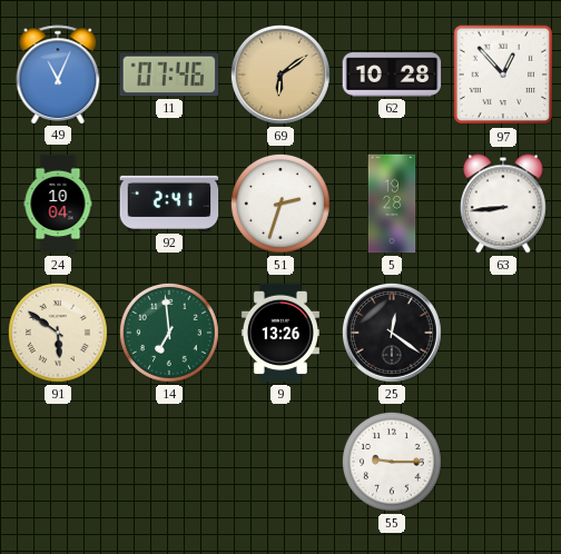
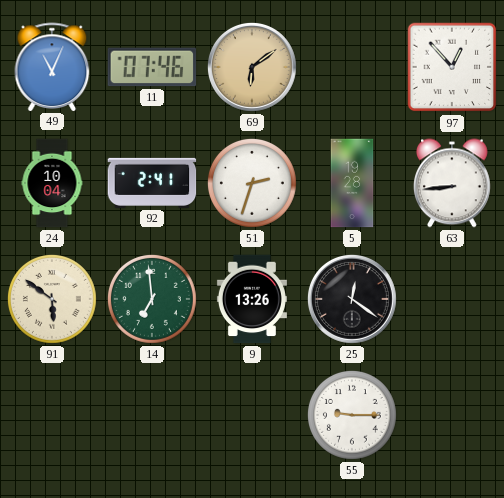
62: 10:28 -> none (392, 75)
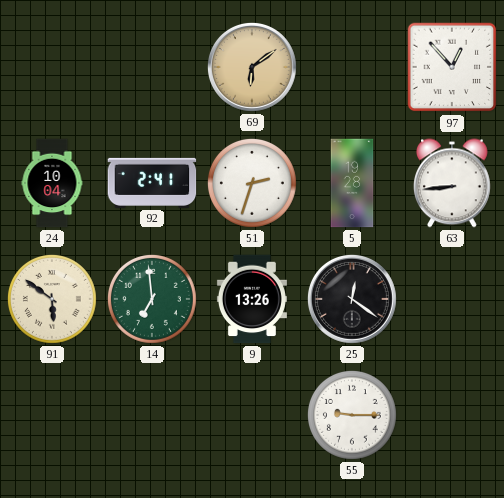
49: 11:04 -> none (52, 67)
11: 07:46 -> none (152, 67)
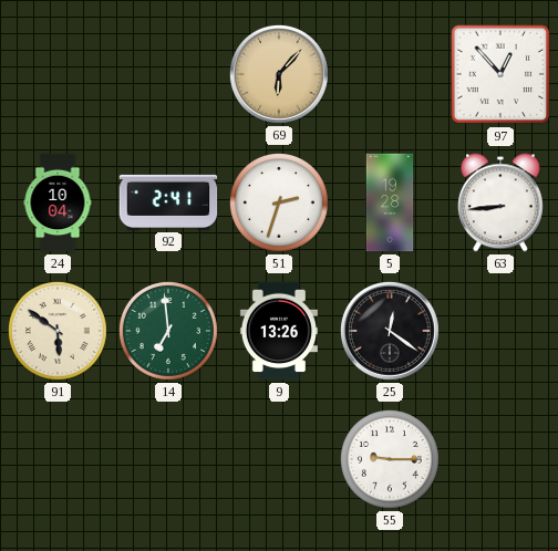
69: 6:09 -> 6:07 (279, 74)
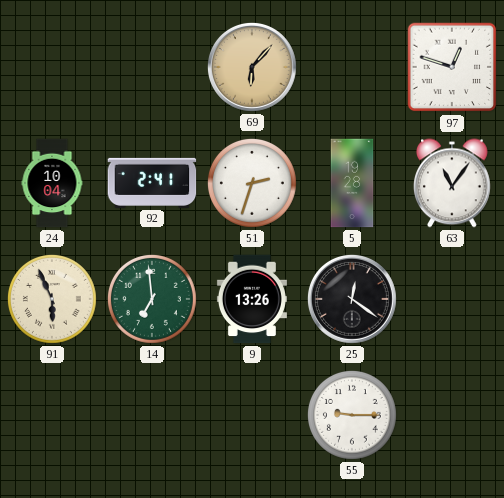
97: 12:53 -> 12:48 (452, 67)
63: 8:44 -> 11:06 (452, 183)
91: 5:51 -> 5:56 (52, 299)
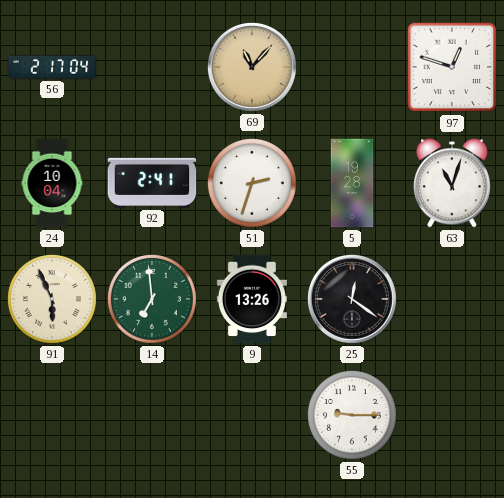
56: none -> 2:17 (52, 67)
69: 6:07 -> 11:07 (252, 67)
63: 11:06 -> 11:03 (452, 183)
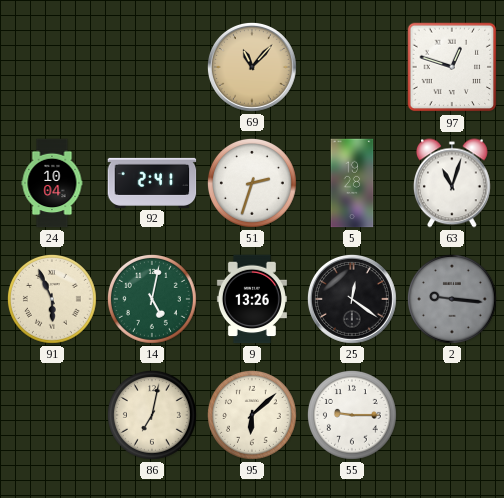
56: 2:17 -> none (52, 67)
14: 6:59 -> 5:02 (152, 299)
2: none -> 9:16 (452, 299)
86: none -> 7:02 (152, 415)
95: none -> 6:08 (252, 415)
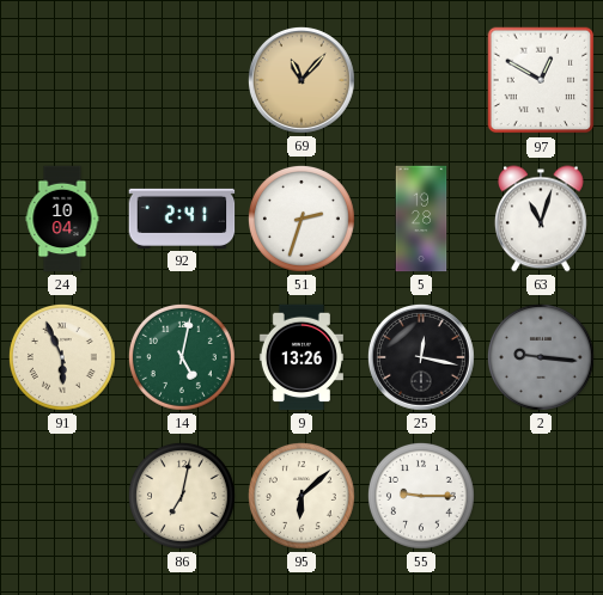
97: 12:48 -> 12:50 (541, 80)
25: 12:21 -> 12:17 (421, 357)
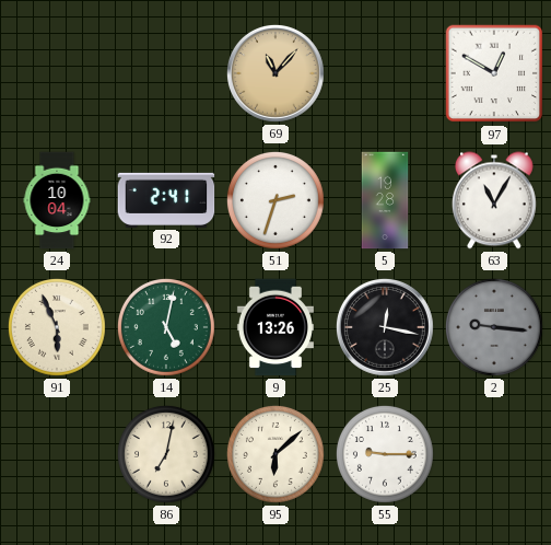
63: 11:03 -> 11:05 (494, 200)
